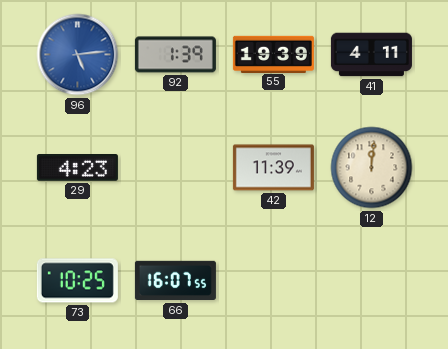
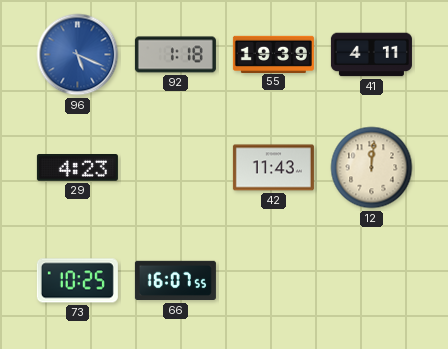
96: 5:14 -> 5:19 (78, 55)
92: 1:39 -> 1:18 (175, 55)
42: 11:39 -> 11:43 (273, 168)
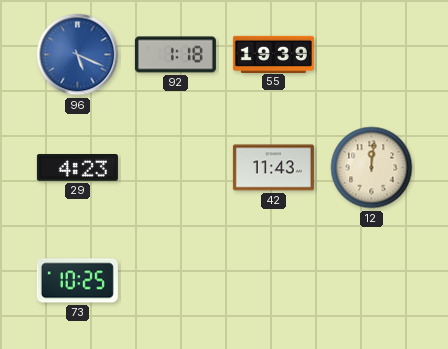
41: 4:11 -> none (371, 55)
66: 16:07 -> none (175, 281)
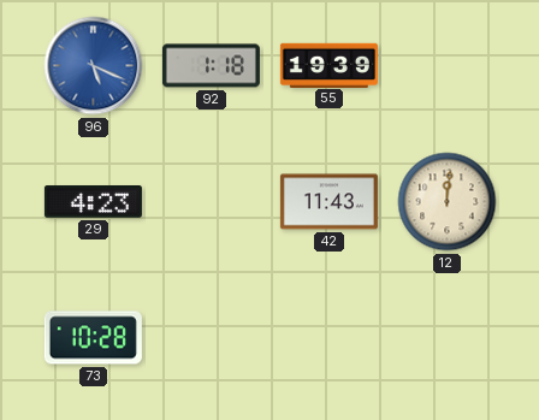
73: 10:25 -> 10:28 (93, 338)
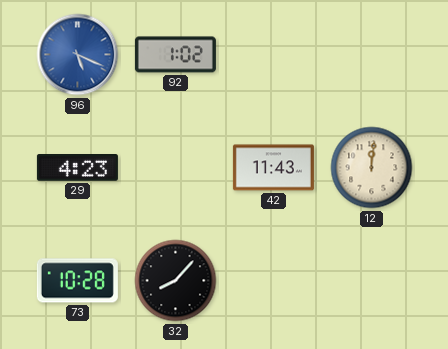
92: 1:18 -> 1:02 (175, 55)
55: 19:39 -> none (328, 65)
32: none -> 8:07 (176, 281)
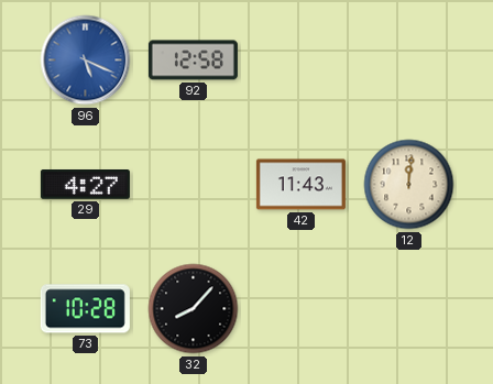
92: 1:02 -> 12:58 (193, 61)
29: 4:23 -> 4:27 (85, 185)
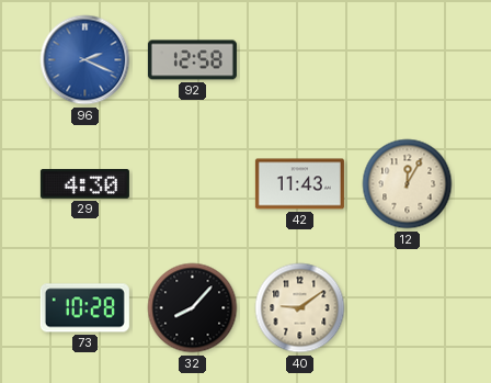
96: 5:19 -> 2:19 (85, 60)
29: 4:27 -> 4:30 (84, 184)
12: 12:01 -> 12:05 (408, 184)
40: none -> 9:09 (300, 308)
